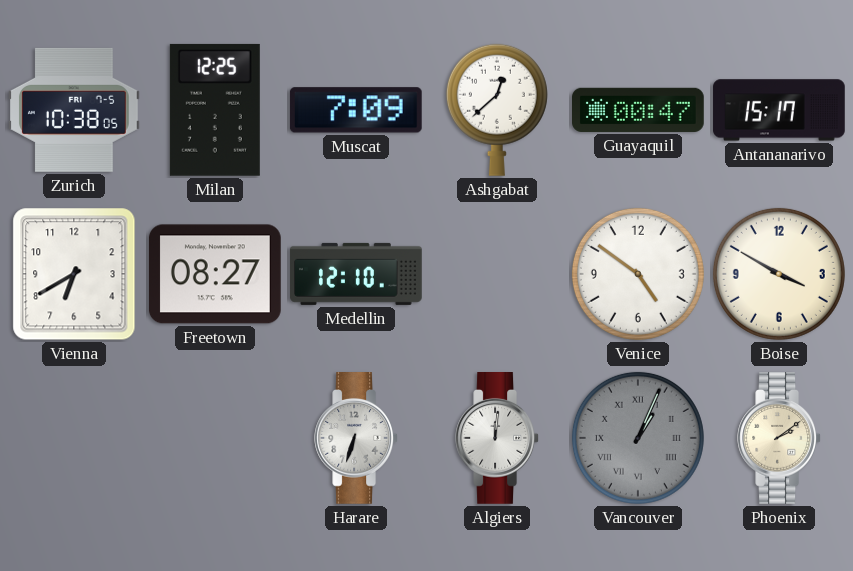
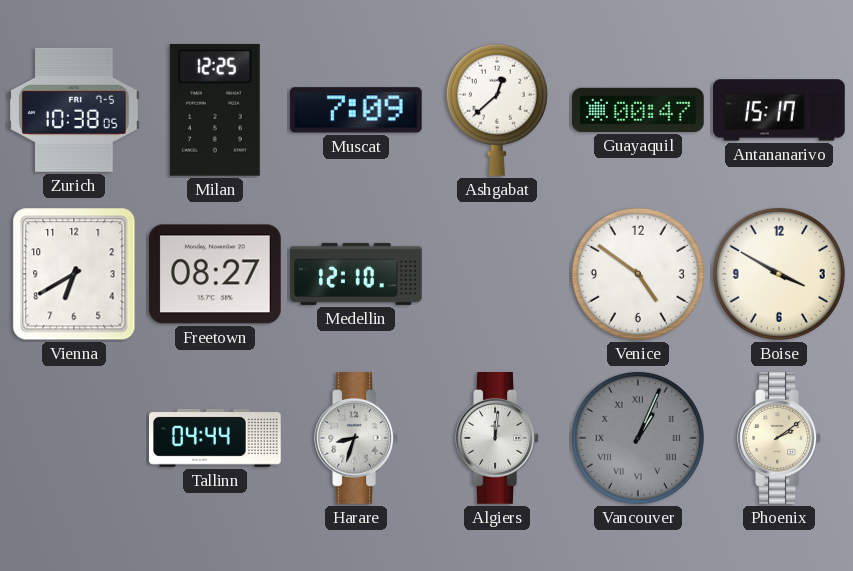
Tallinn: none -> 04:44 (216, 438)
Harare: 6:33 -> 8:33 (356, 439)
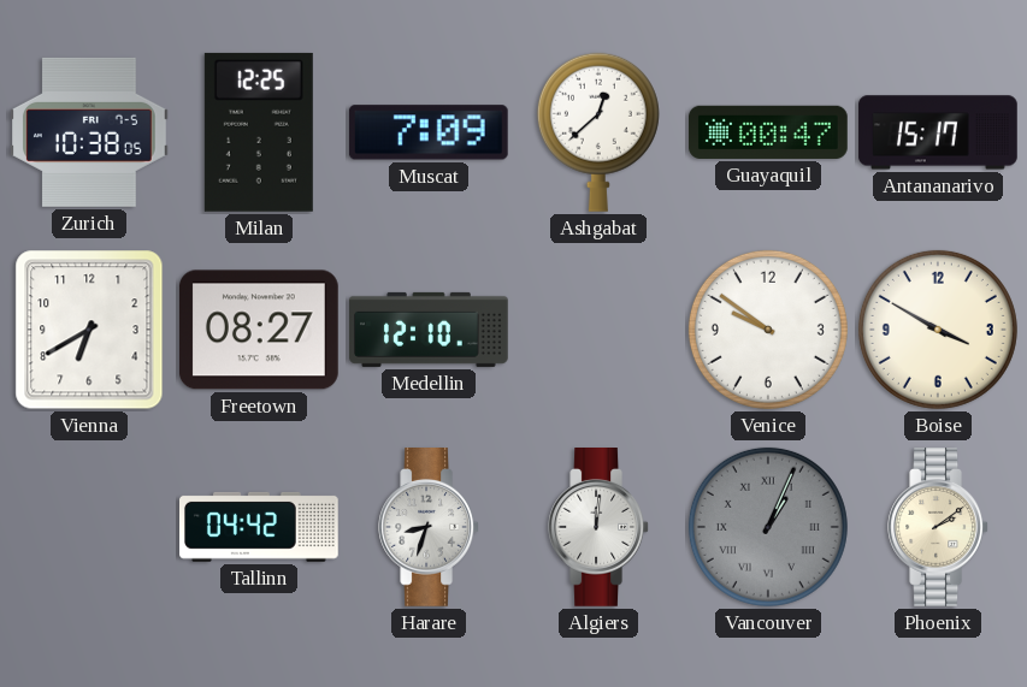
Venice: 4:51 -> 9:51 (768, 330)
Tallinn: 04:44 -> 04:42 (260, 527)
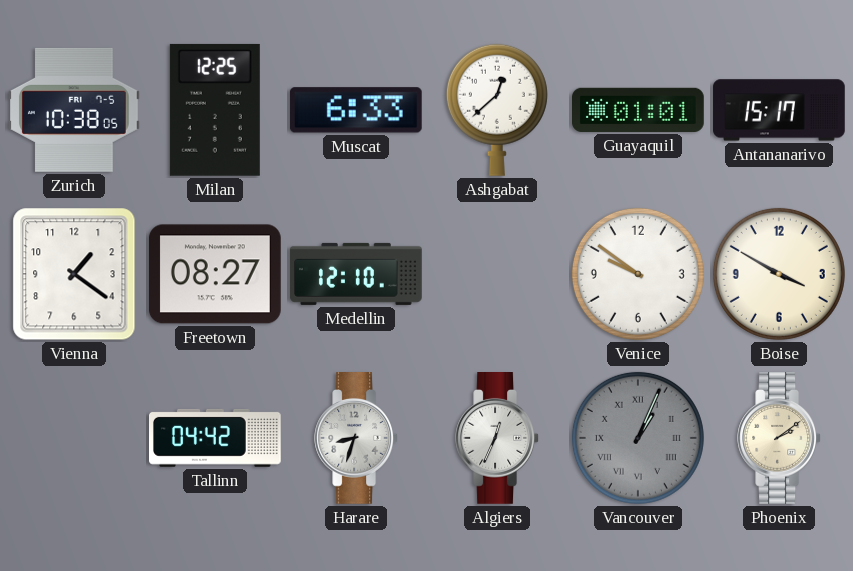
Muscat: 7:09 -> 6:33 (356, 110)
Guayaquil: 00:47 -> 01:01 (639, 110)
Vienna: 6:40 -> 1:21 (74, 274)
Algiers: 12:01 -> 12:34 (497, 439)
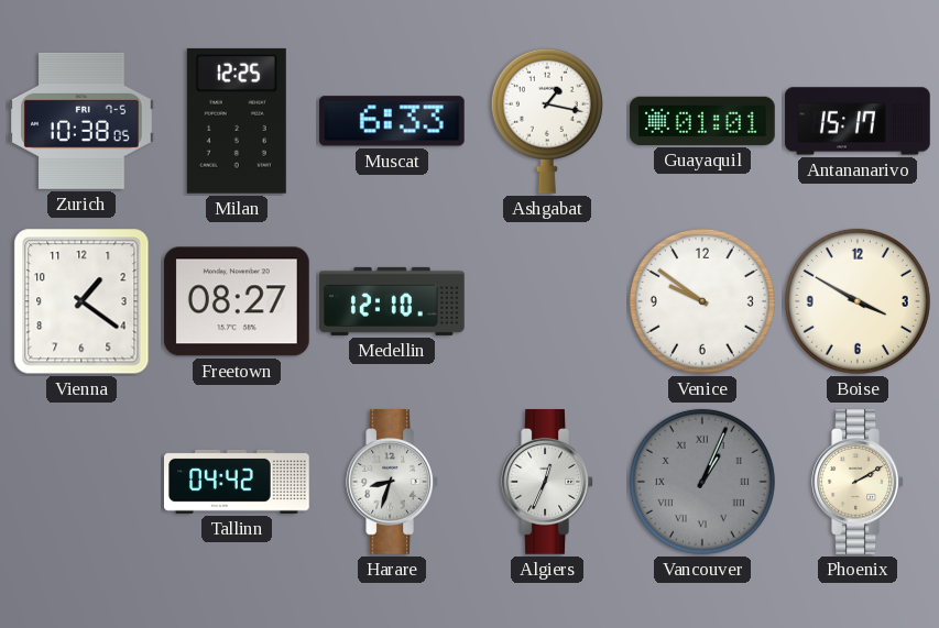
Ashgabat: 12:38 -> 1:17 (547, 121)
Phoenix: 2:09 -> 2:10 (858, 483)
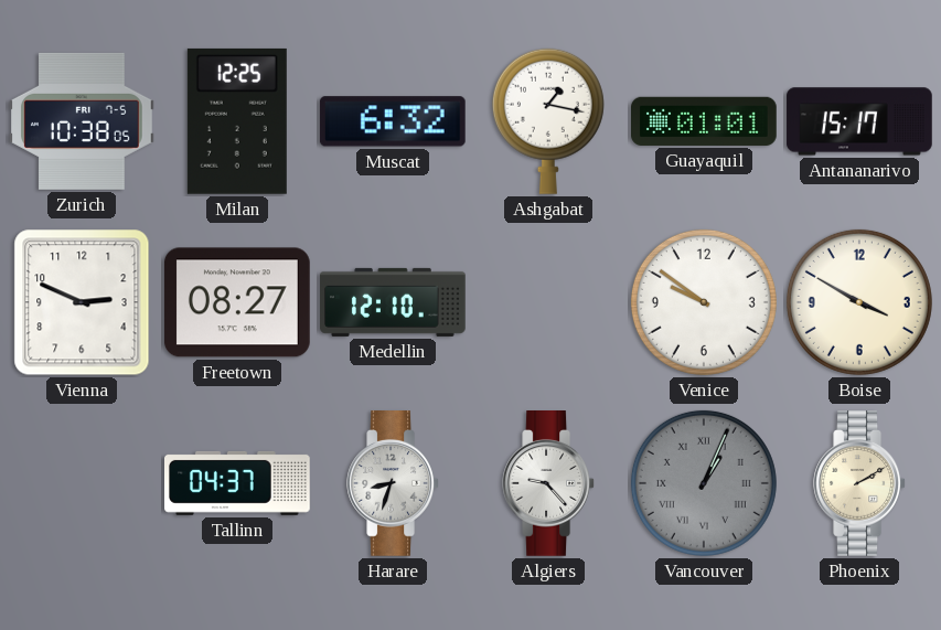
Muscat: 6:33 -> 6:32 (393, 121)
Vienna: 1:21 -> 2:49 (82, 302)
Tallinn: 04:42 -> 04:37 (238, 483)
Algiers: 12:34 -> 9:23 (548, 484)
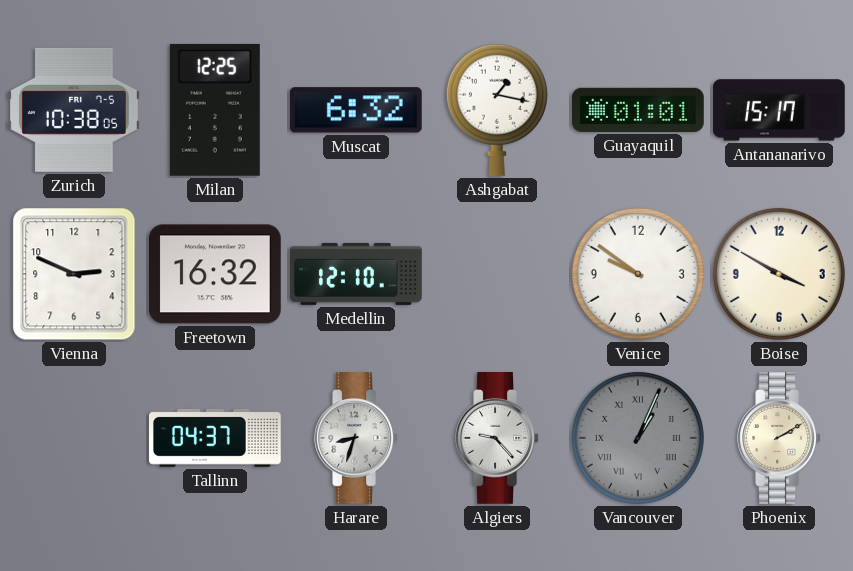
Freetown: 08:27 -> 16:32 (215, 274)
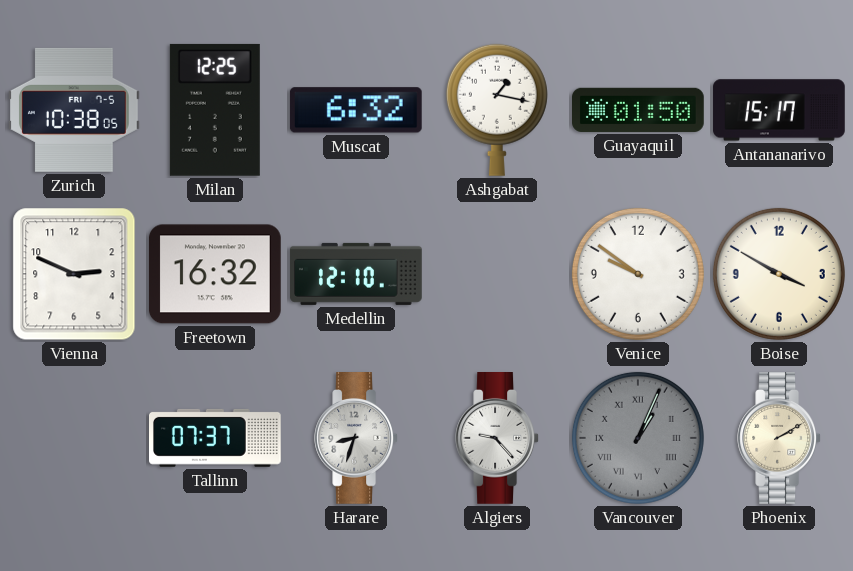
Guayaquil: 01:01 -> 01:50 (639, 110)
Tallinn: 04:37 -> 07:37 (216, 438)
